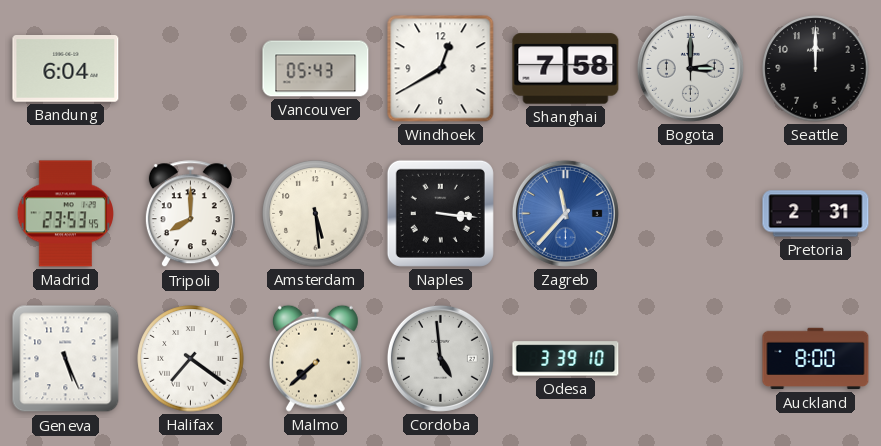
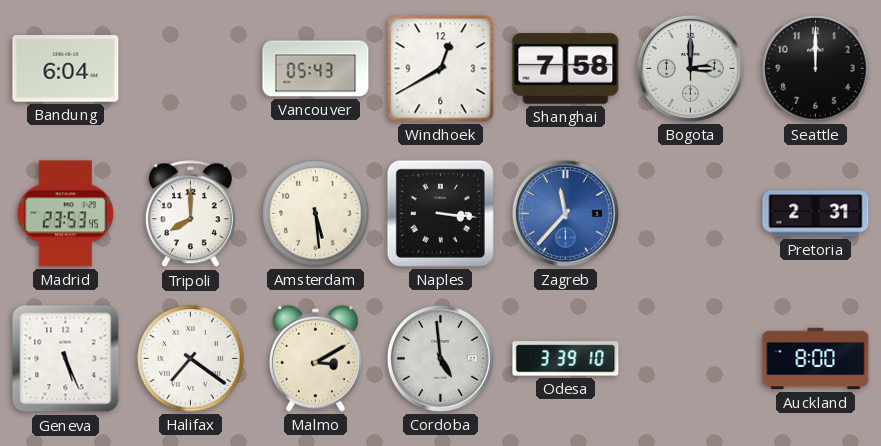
Malmo: 7:38 -> 3:10 (315, 358)
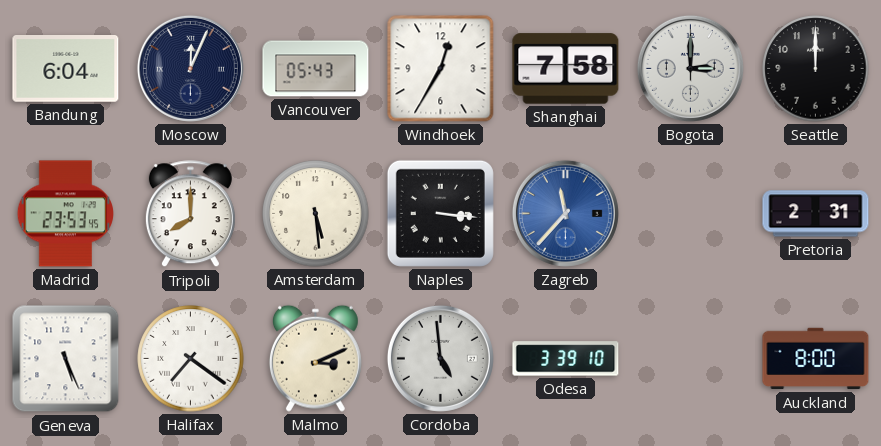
Moscow: none -> 12:04 (190, 68)
Windhoek: 12:40 -> 12:35 (441, 69)
Malmo: 3:10 -> 3:11 (315, 358)
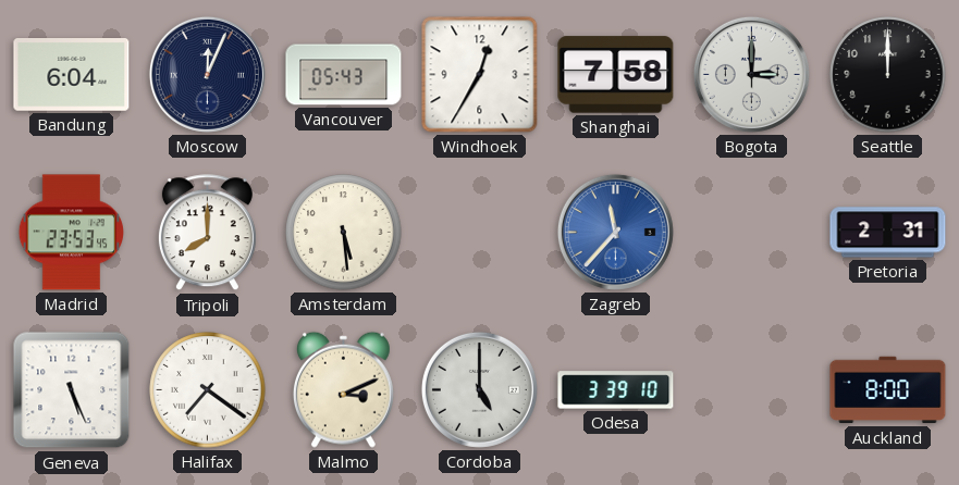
Naples: 3:16 -> none (440, 213)
Cordoba: 4:59 -> 5:00 (479, 389)
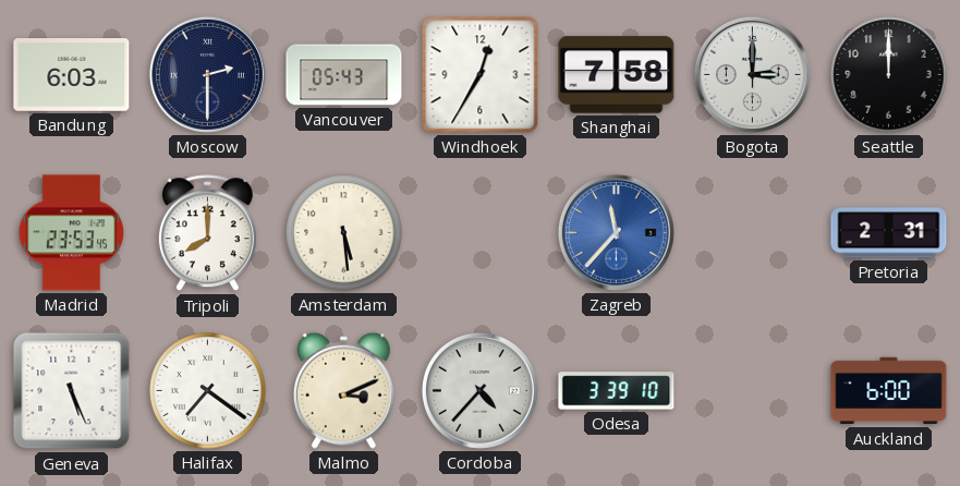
Bandung: 6:04 -> 6:03 (72, 75)
Moscow: 12:04 -> 2:30 (207, 74)
Cordoba: 5:00 -> 4:37 (479, 390)
Auckland: 8:00 -> 6:00 (889, 391)
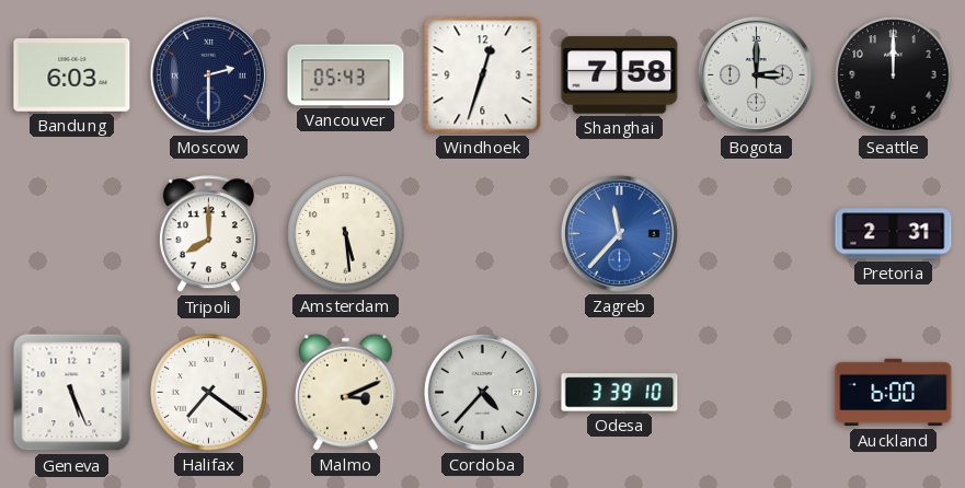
Windhoek: 12:35 -> 12:33 (483, 75)
Madrid: 23:53 -> none (71, 233)
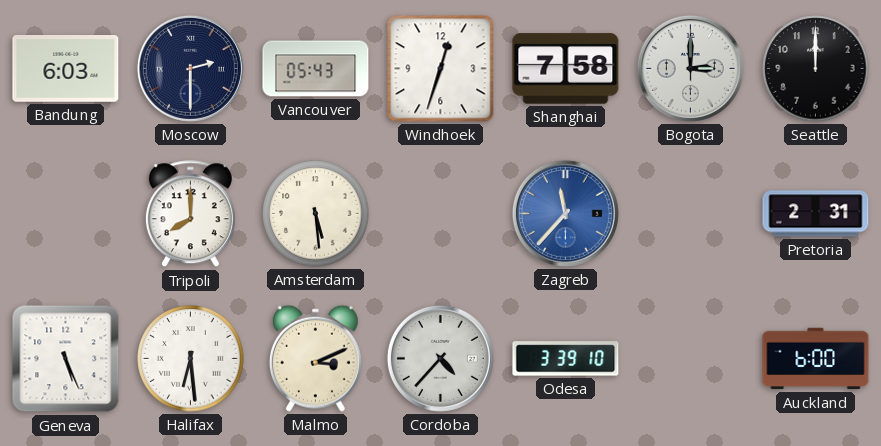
Halifax: 7:21 -> 6:29 (191, 359)
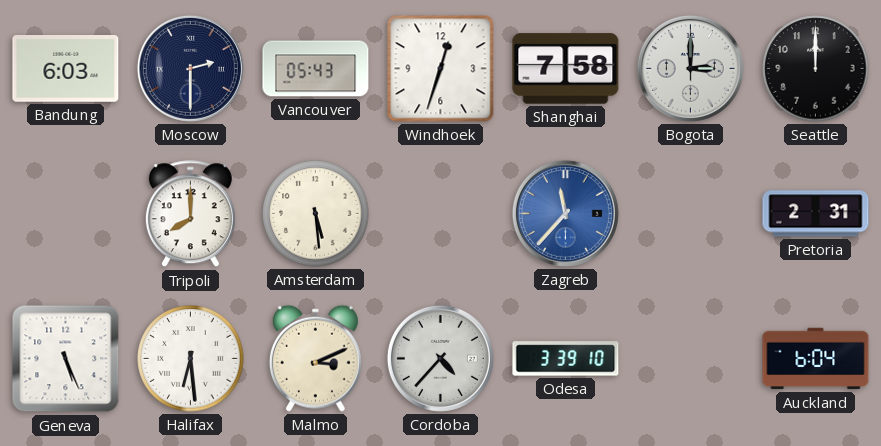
Auckland: 6:00 -> 6:04 (816, 359)
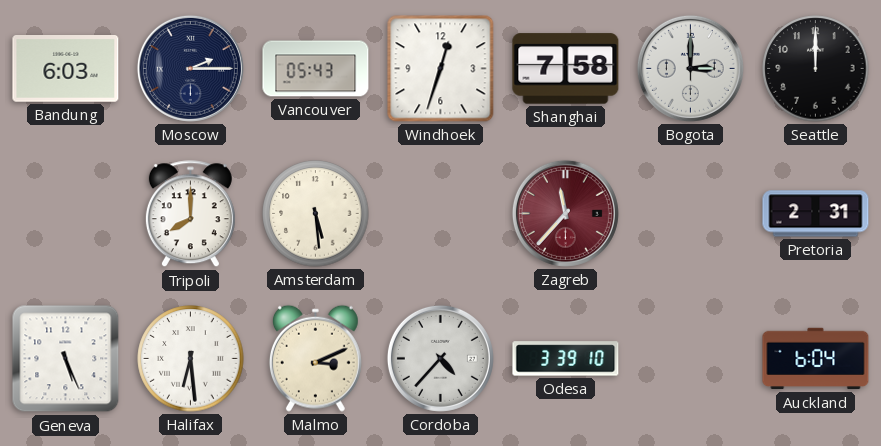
Moscow: 2:30 -> 2:15 (190, 68)
Zagreb dial: blue -> burgundy (565, 213)
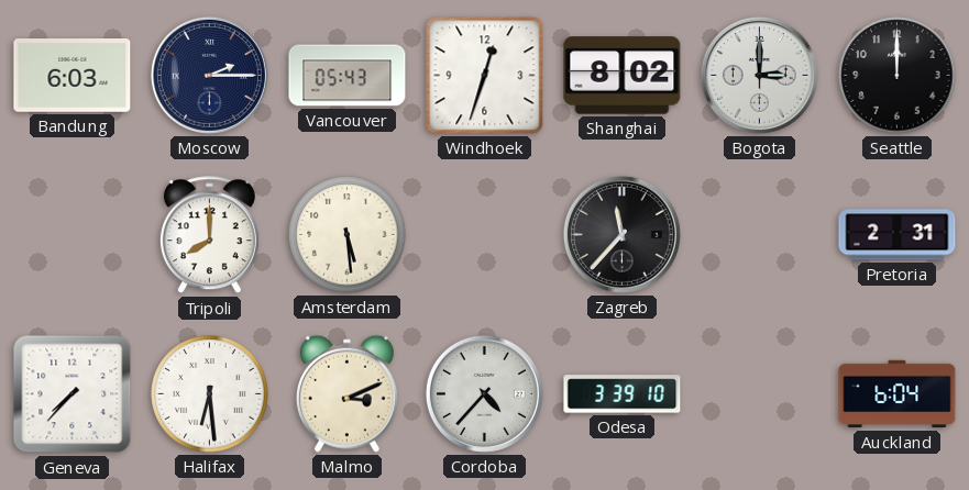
Shanghai: 7:58 -> 8:02 (623, 76)
Zagreb dial: burgundy -> black (621, 234)
Geneva: 5:26 -> 7:37 (73, 394)
